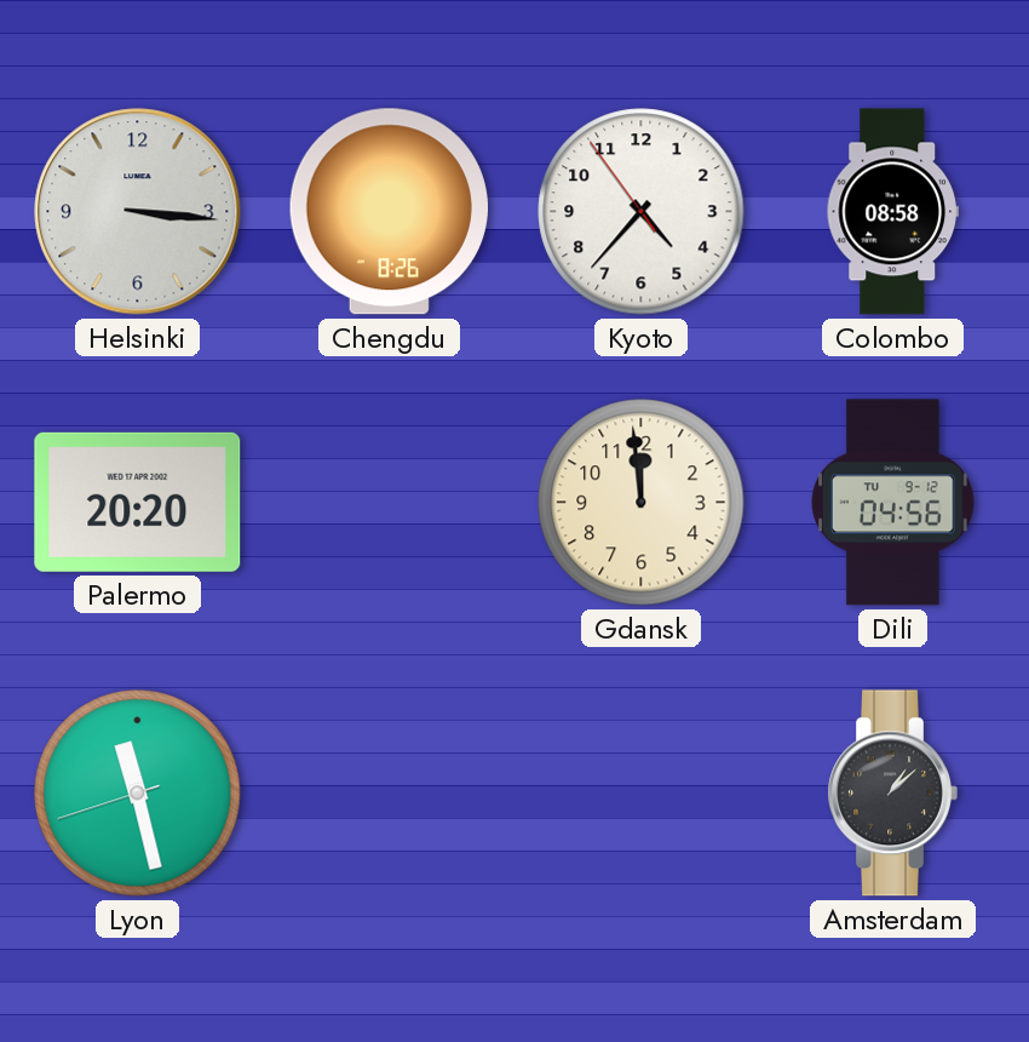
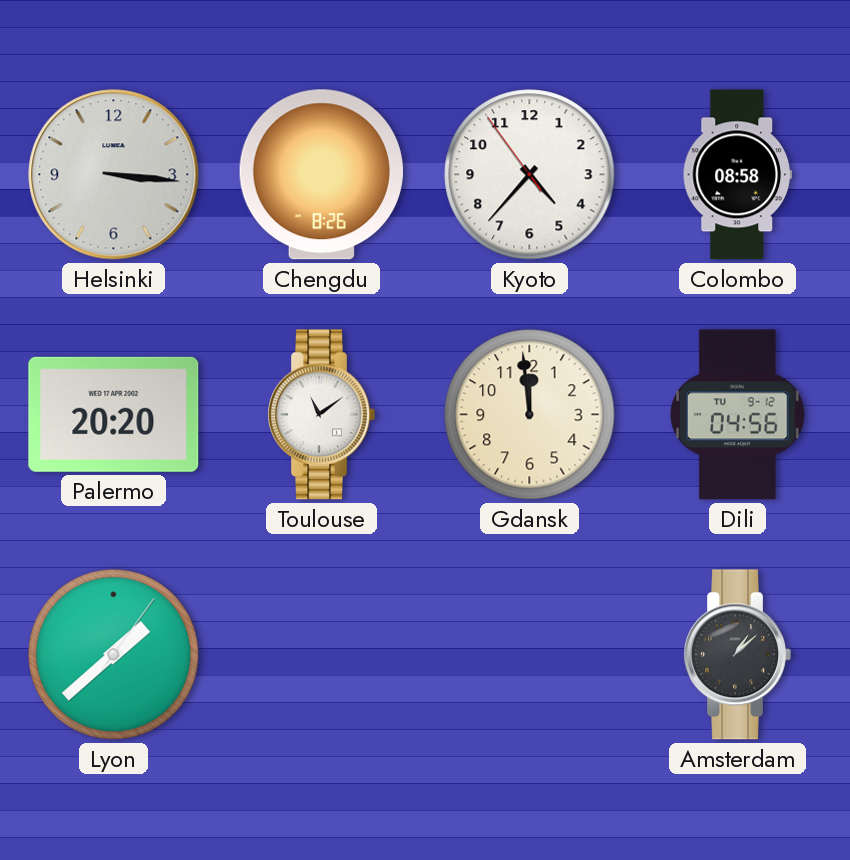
Toulouse: none -> 11:09 (321, 415)
Lyon: 11:27 -> 1:38 (114, 655)
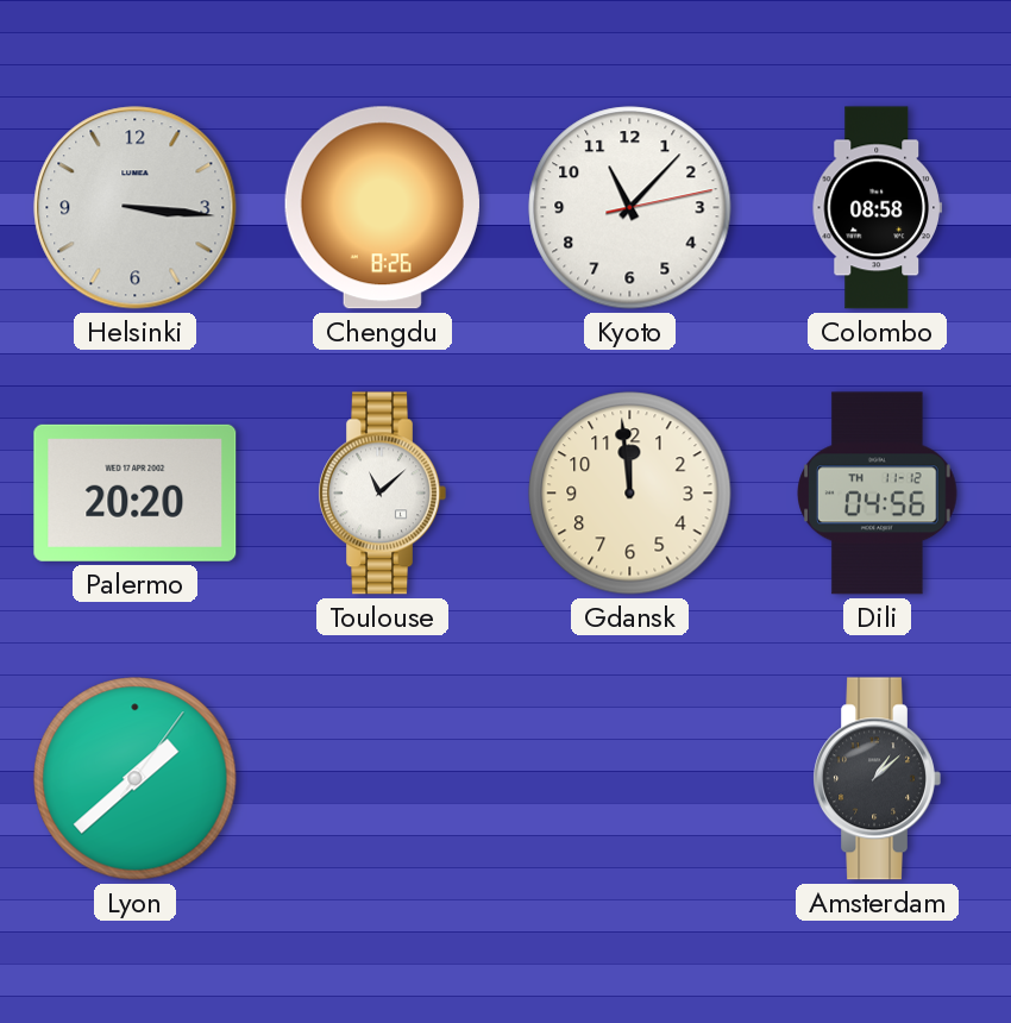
Kyoto: 4:36 -> 11:07 (630, 208)
Toulouse: 11:09 -> 11:08 (382, 494)
Dili date: TU 9-12 -> TH 11-12 (878, 494)
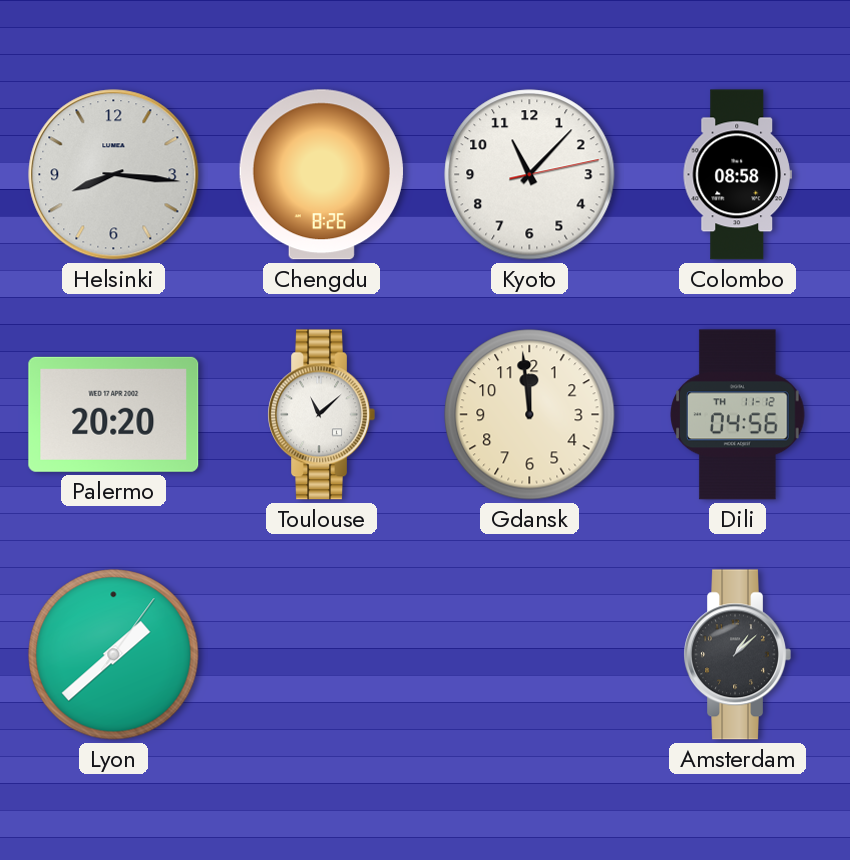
Helsinki: 3:16 -> 8:16 (114, 175)
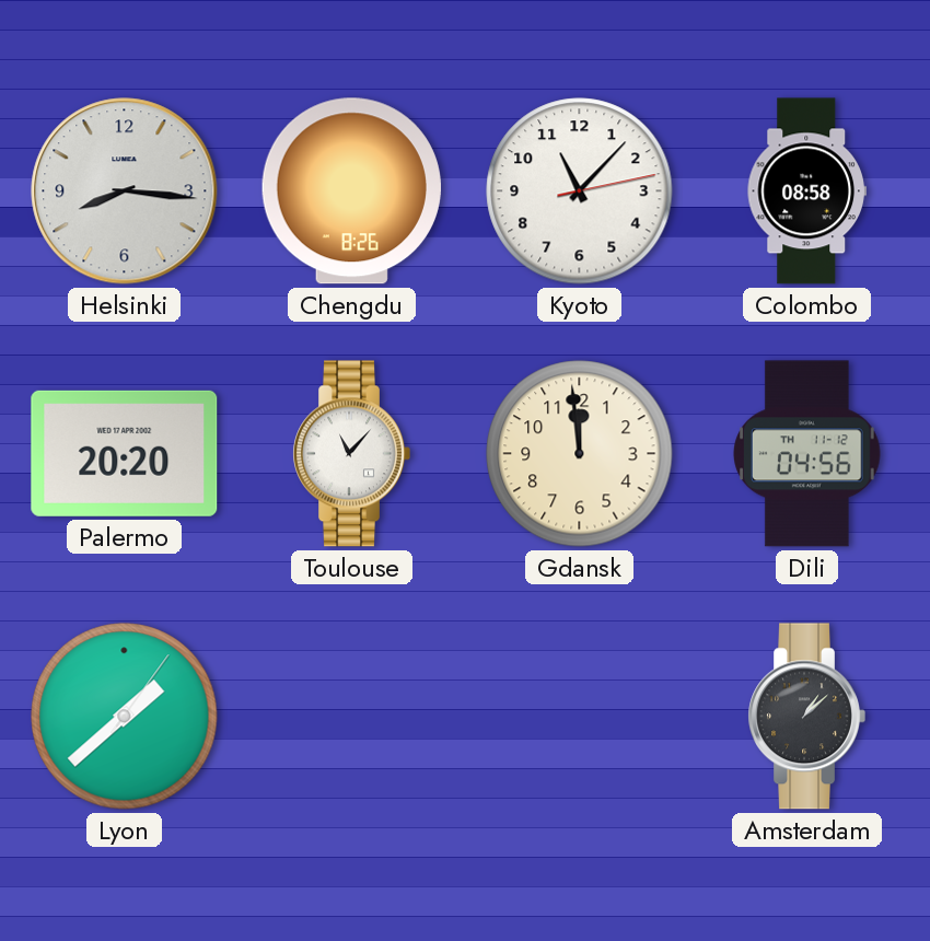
Toulouse: 11:08 -> 11:07 (351, 454)
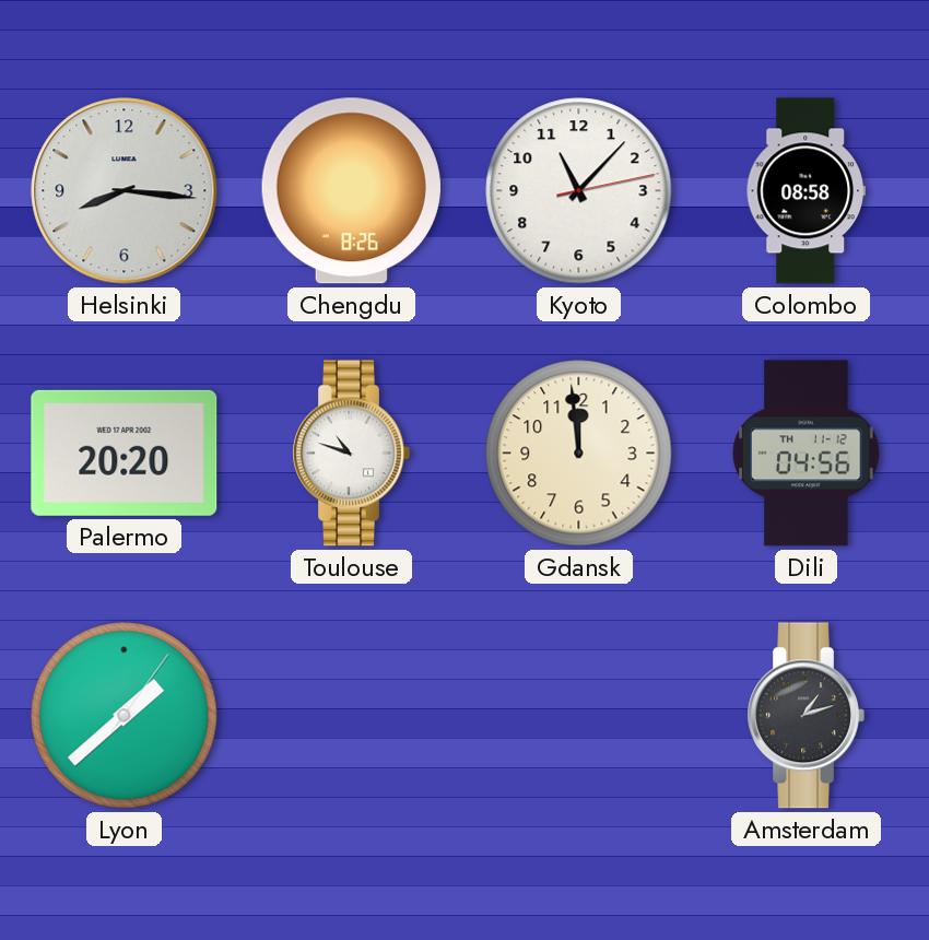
Toulouse: 11:07 -> 10:48 (351, 454)
Amsterdam: 1:08 -> 1:12 (805, 716)
